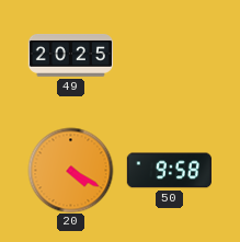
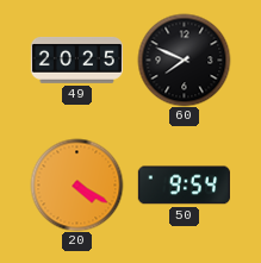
60: none -> 7:49 (184, 60)
50: 9:58 -> 9:54 (184, 186)
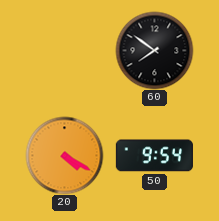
49: 20:25 -> none (76, 60)
60: 7:49 -> 7:51 (154, 50)
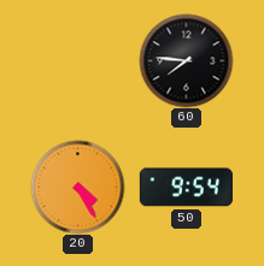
60: 7:51 -> 7:46 (186, 60)
20: 4:20 -> 4:25 (77, 187)
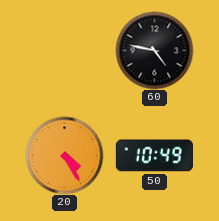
60: 7:46 -> 4:47 (154, 50)
50: 9:54 -> 10:49 (154, 156)
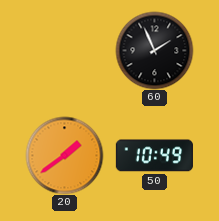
60: 4:47 -> 1:56 (154, 50)
20: 4:25 -> 1:39 (64, 155)
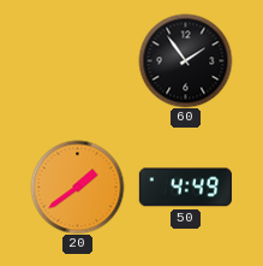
60: 1:56 -> 1:54 (185, 60)
50: 10:49 -> 4:49 (185, 188)
